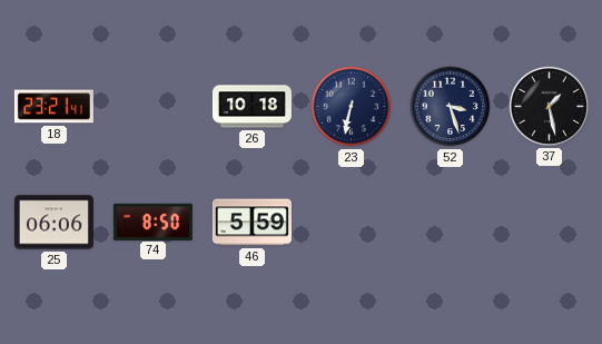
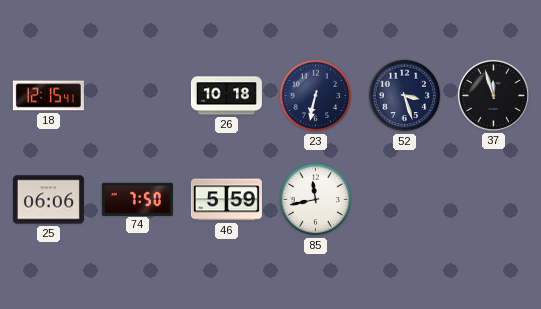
18: 23:21 -> 12:15 (48, 96)
37: 1:28 -> 11:57 (493, 95)
74: 8:50 -> 7:50 (137, 199)
85: none -> 11:43 (316, 200)
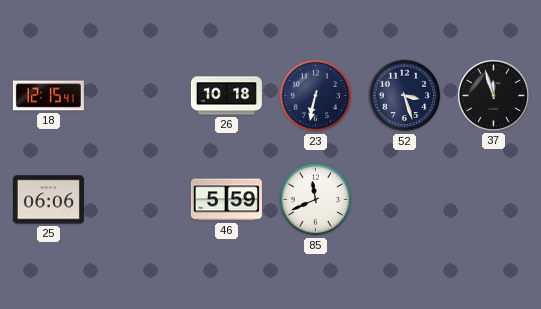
74: 7:50 -> none (137, 199)
85: 11:43 -> 11:41 (316, 200)
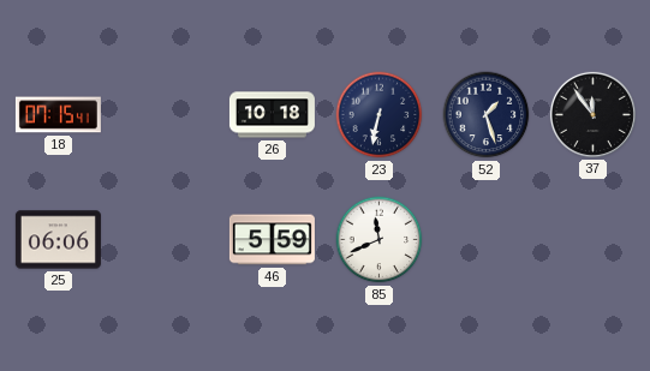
18: 12:15 -> 07:15 (58, 115)
52: 3:27 -> 1:27 (487, 115)
37: 11:57 -> 11:54 (592, 114)
